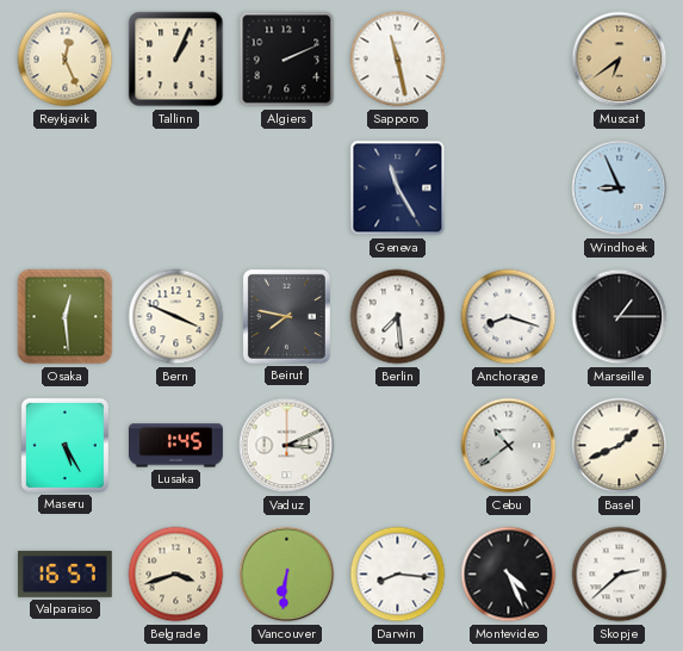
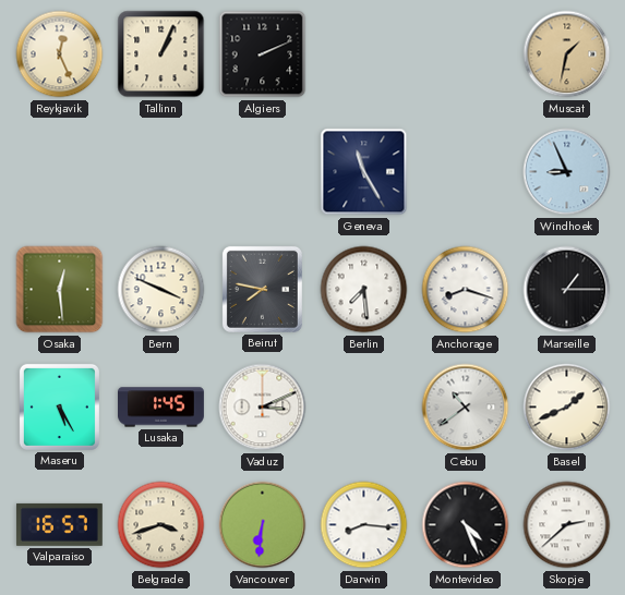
Sapporo: 11:28 -> none (398, 60)
Muscat: 6:39 -> 1:32 (567, 54)
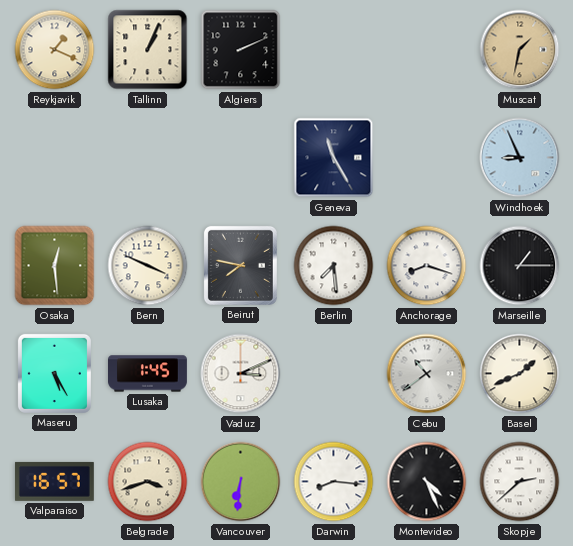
Reykjavik: 12:26 -> 1:19 (55, 50)
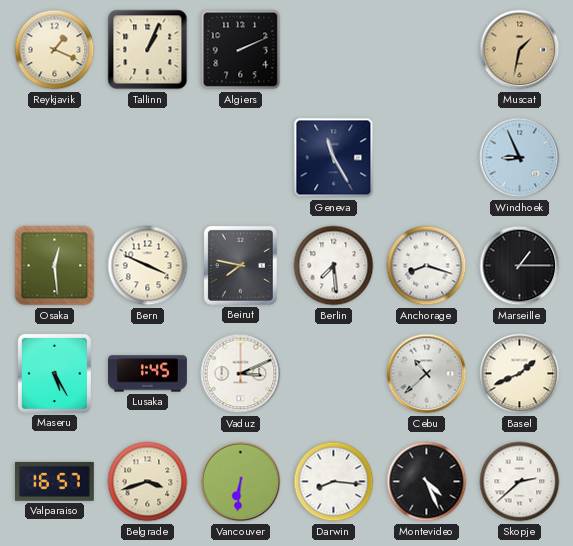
Cebu: 10:39 -> 10:38 (427, 374)
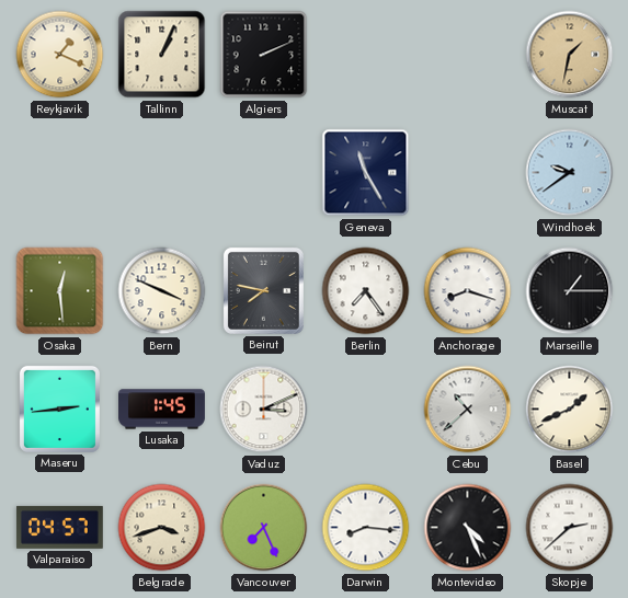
Windhoek: 8:56 -> 9:39 (570, 173)
Berlin: 7:29 -> 7:24 (366, 291)
Maseru: 5:25 -> 2:44 (59, 409)
Valparaiso: 16:57 -> 04:57 (59, 527)
Vancouver: 6:31 -> 7:26 (264, 528)
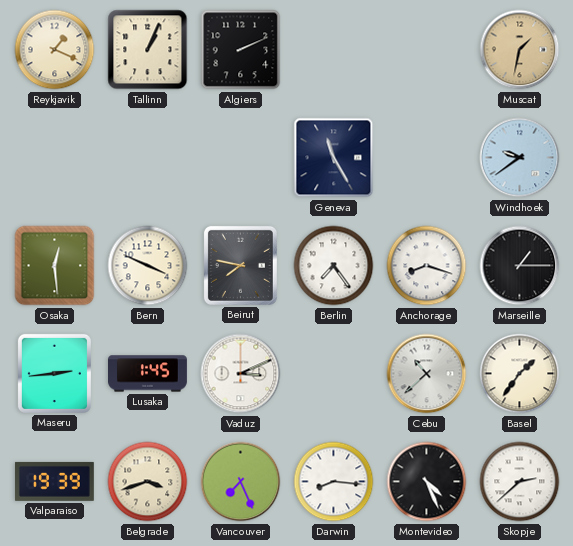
Basel: 1:41 -> 1:36 (520, 374)
Valparaiso: 04:57 -> 19:39 (54, 481)
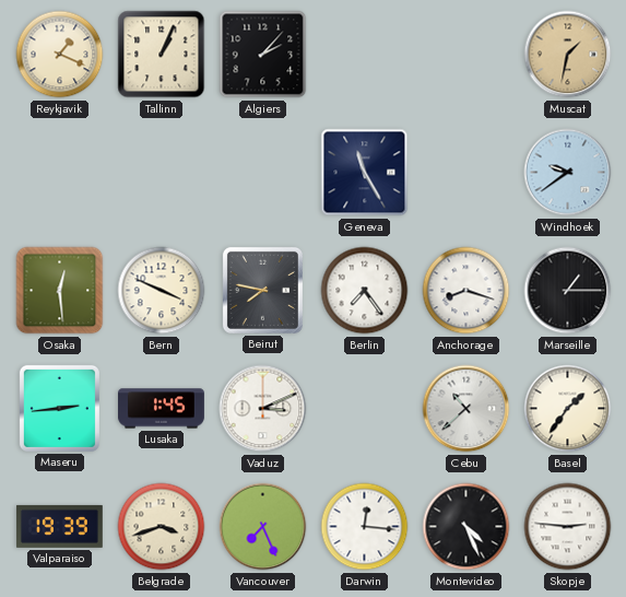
Algiers: 2:11 -> 2:07 (263, 55)
Darwin: 8:16 -> 12:16 (365, 527)
Skopje: 2:38 -> 2:46 (568, 527)
